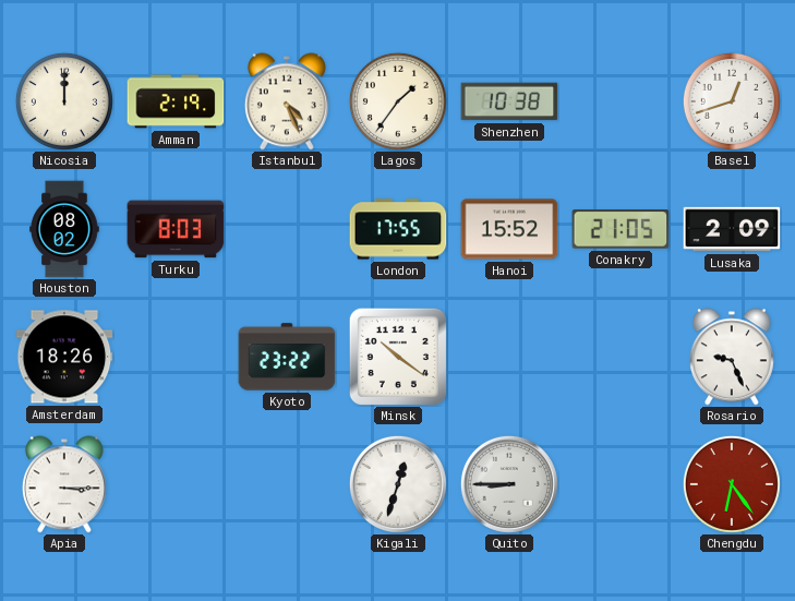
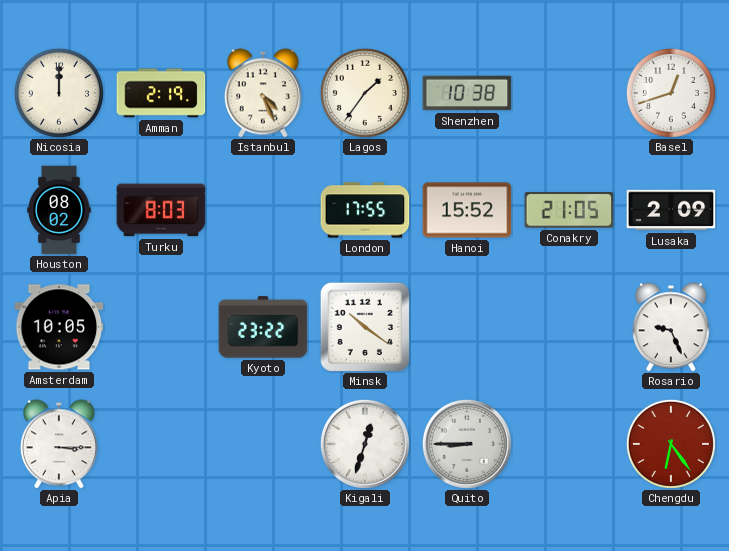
Amsterdam: 18:26 -> 10:05 (59, 327)
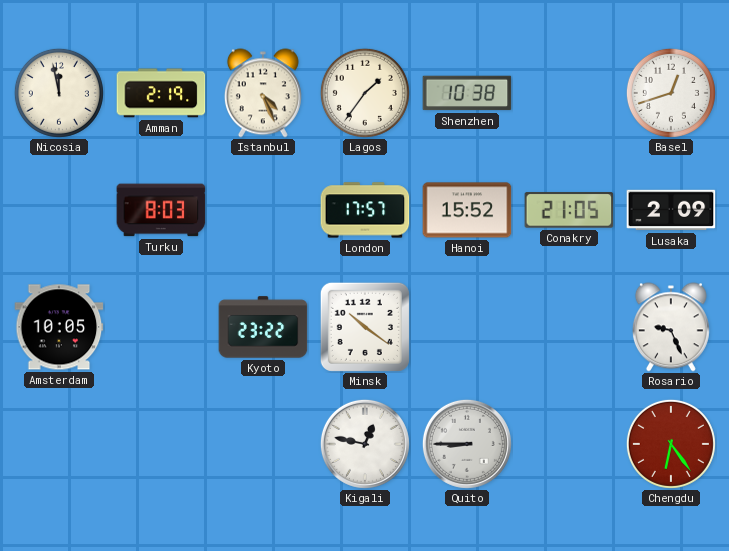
Nicosia: 12:00 -> 11:58 (59, 93)
Houston: 08:02 -> none (59, 210)
London: 17:55 -> 17:57 (365, 210)
Apia: 3:15 -> none (59, 444)
Kigali: 12:33 -> 12:47 (365, 444)
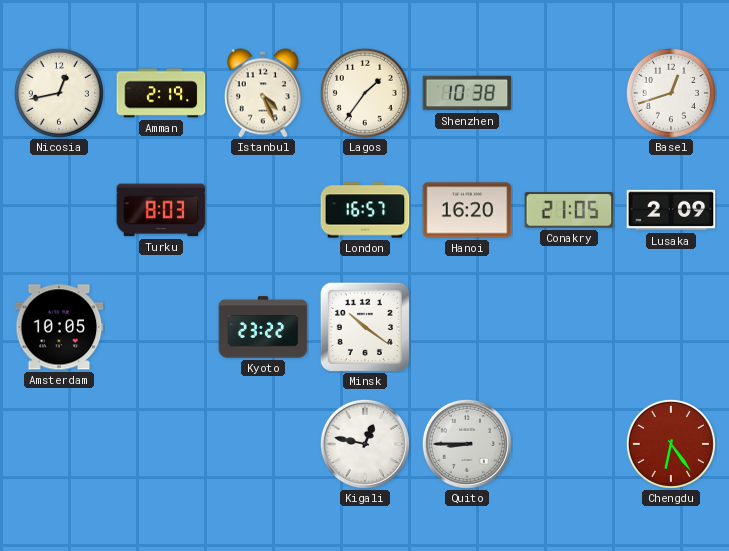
Nicosia: 11:58 -> 12:43 (59, 93)
London: 17:57 -> 16:57 (365, 210)
Hanoi: 15:52 -> 16:20 (467, 210)
Rosario: 9:26 -> none (671, 327)
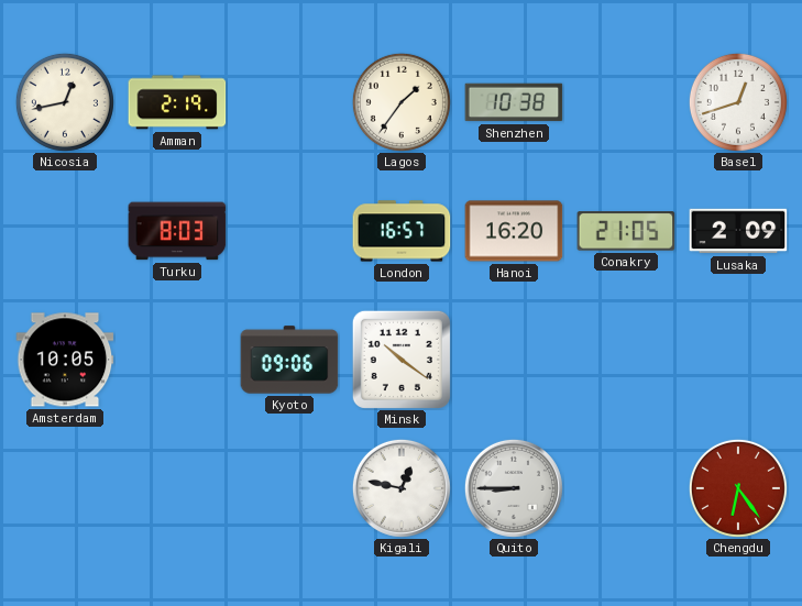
Istanbul: 4:26 -> none (263, 93)
Kyoto: 23:22 -> 09:06 (289, 360)
